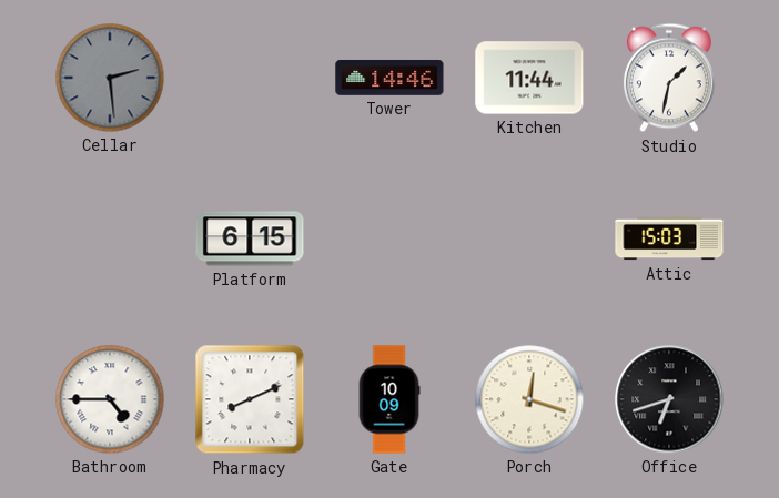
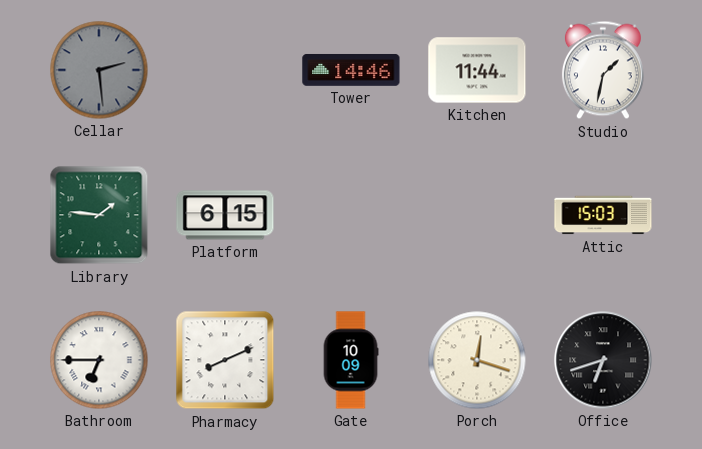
Library: none -> 1:46 (99, 215)
Bathroom: 4:45 -> 6:45 (99, 360)
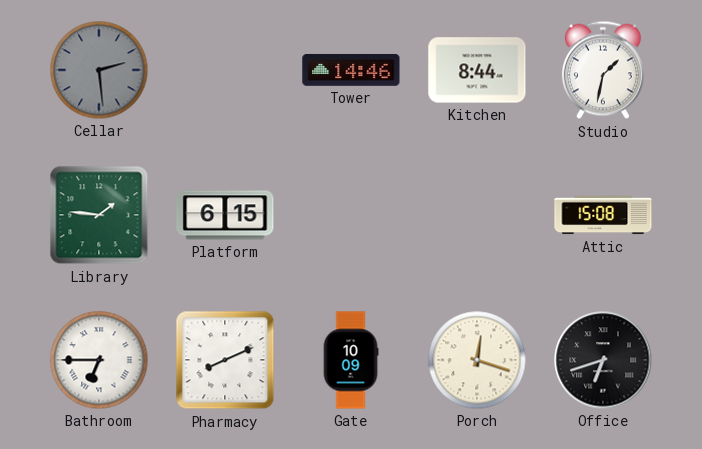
Kitchen: 11:44 -> 8:44 (477, 70)
Attic: 15:03 -> 15:08 (603, 215)
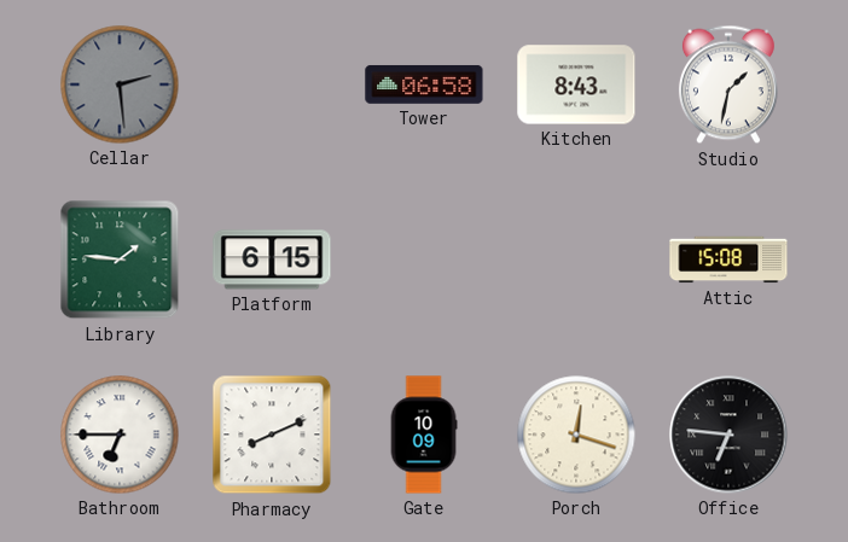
Tower: 14:46 -> 06:58 (424, 84)
Kitchen: 8:44 -> 8:43 (576, 84)
Office: 6:42 -> 6:46 (728, 435)
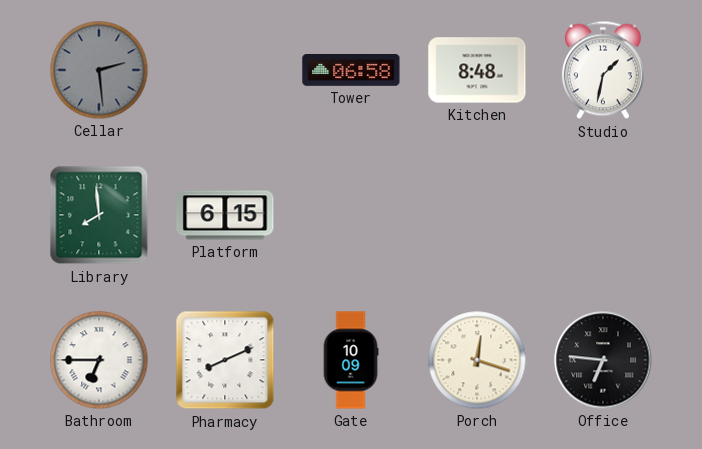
Kitchen: 8:43 -> 8:48 (477, 70)
Library: 1:46 -> 7:59 (99, 215)
Attic: 15:08 -> none (728, 260)
